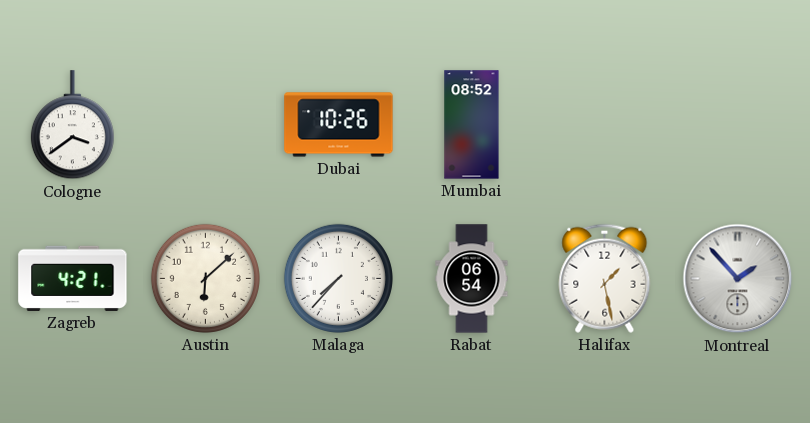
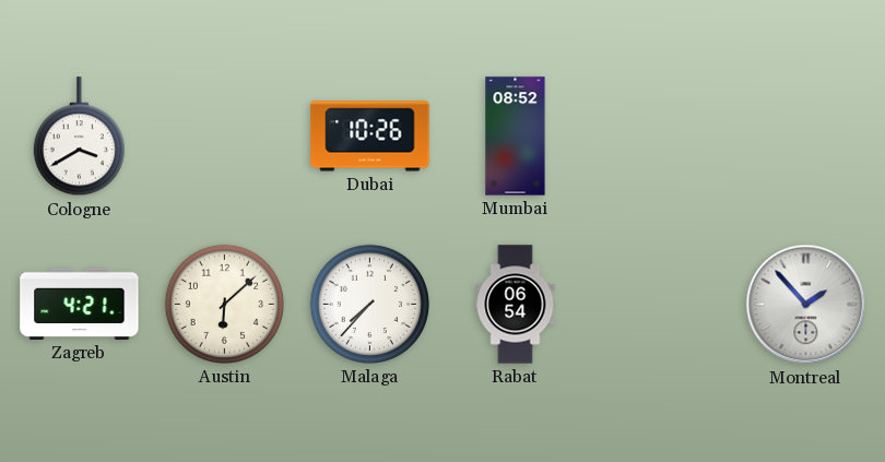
Cologne: 3:39 -> 3:40 (79, 137)
Halifax: 1:28 -> none (605, 278)
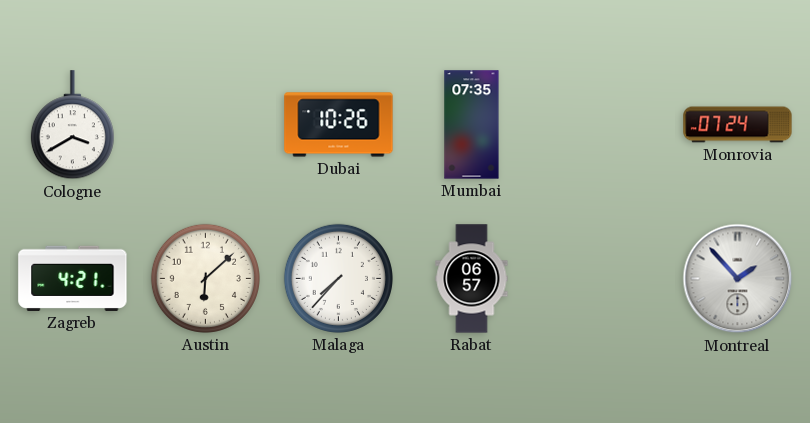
Mumbai: 08:52 -> 07:35 (472, 125)
Monrovia: none -> 07:24 (738, 125)
Rabat: 06:54 -> 06:57 (472, 279)
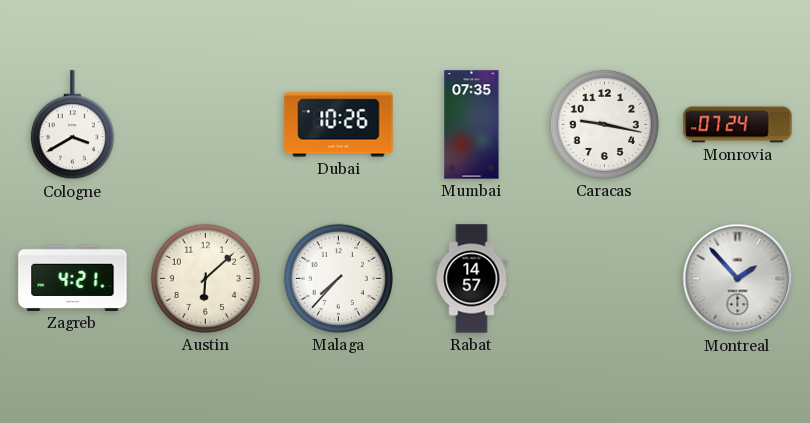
Caracas: none -> 9:17 (604, 124)
Rabat: 06:57 -> 14:57 (472, 279)
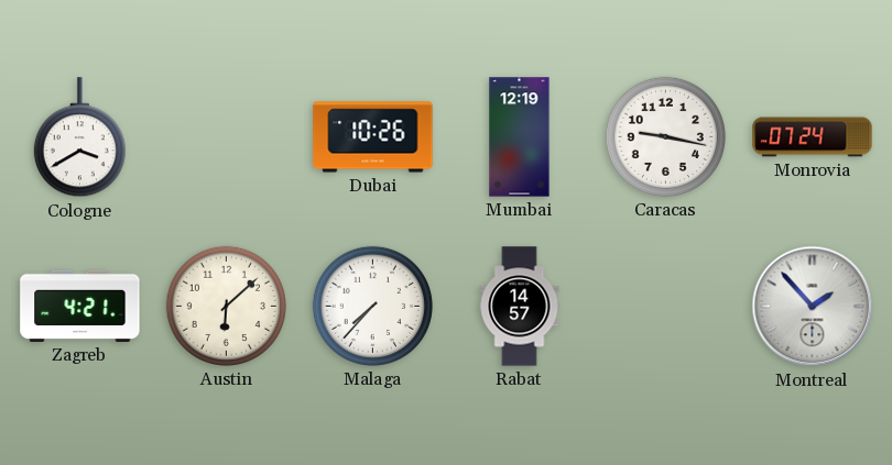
Mumbai: 07:35 -> 12:19 (520, 137)
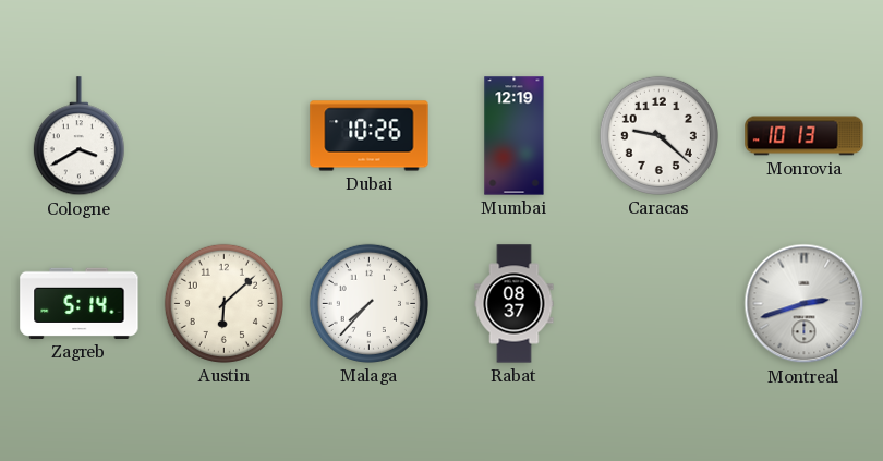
Caracas: 9:17 -> 9:22 (658, 135)
Monrovia: 07:24 -> 10:13 (805, 136)
Zagreb: 4:21 -> 5:14 (80, 303)
Rabat: 14:57 -> 08:37 (515, 304)
Montreal: 1:53 -> 2:42 (805, 304)
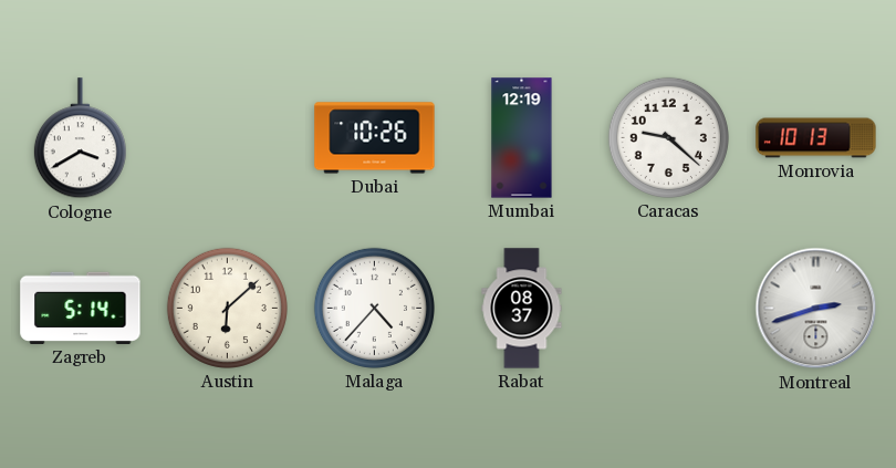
Malaga: 7:37 -> 4:37 (374, 308)
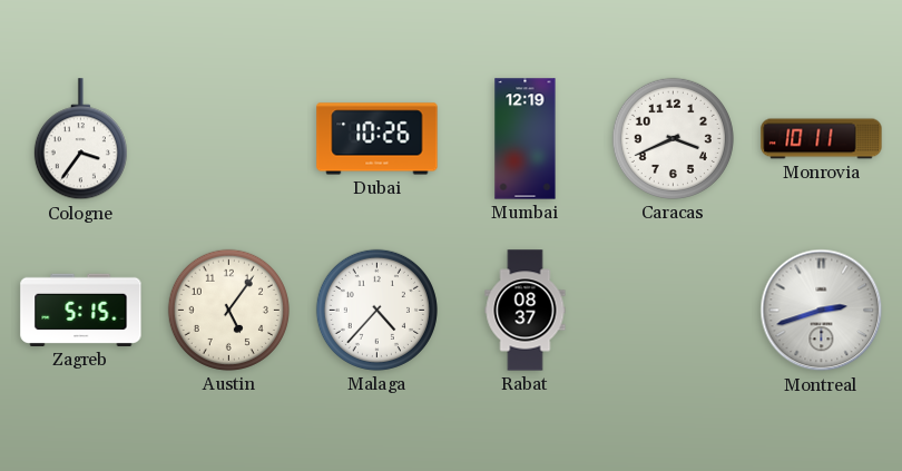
Cologne: 3:40 -> 3:36 (80, 139)
Caracas: 9:22 -> 3:41 (673, 138)
Monrovia: 10:13 -> 10:11 (822, 139)
Zagreb: 5:14 -> 5:15 (81, 310)
Austin: 6:08 -> 5:06 (228, 310)
